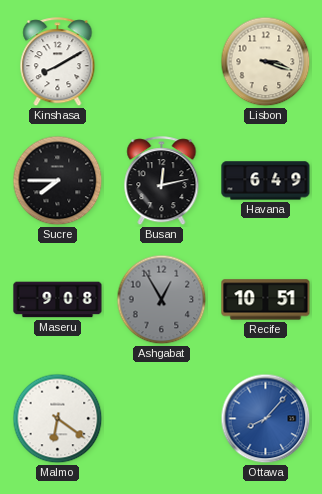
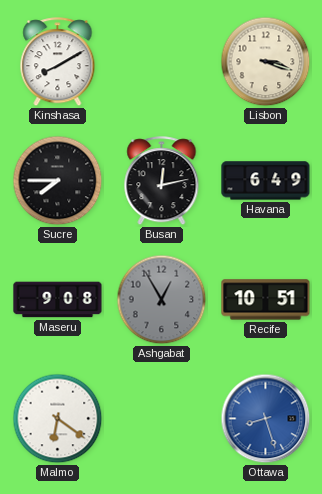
Ottawa: 8:07 -> 8:27 (266, 419)
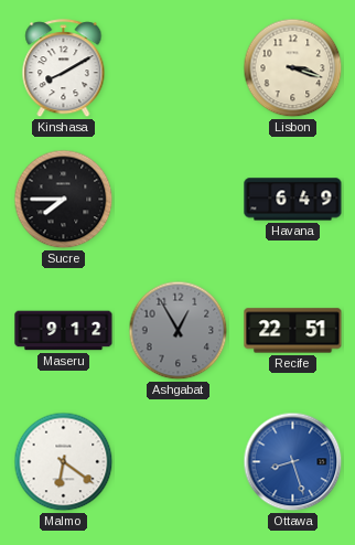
Busan: 12:13 -> none (162, 181)
Maseru: 9:08 -> 9:12 (64, 331)
Recife: 10:51 -> 22:51 (293, 331)
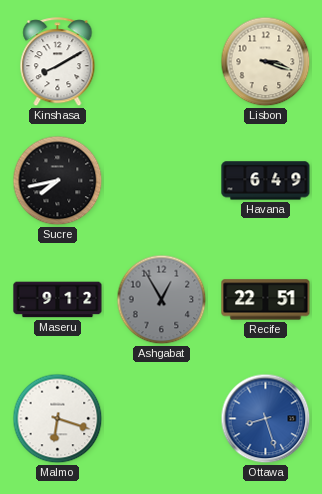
Sucre: 7:45 -> 7:43 (58, 181)
Malmo: 6:21 -> 6:18 (58, 419)
